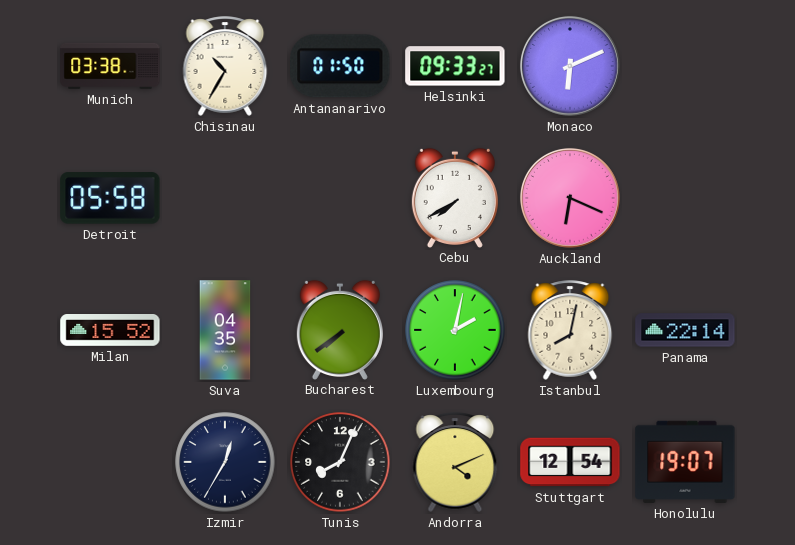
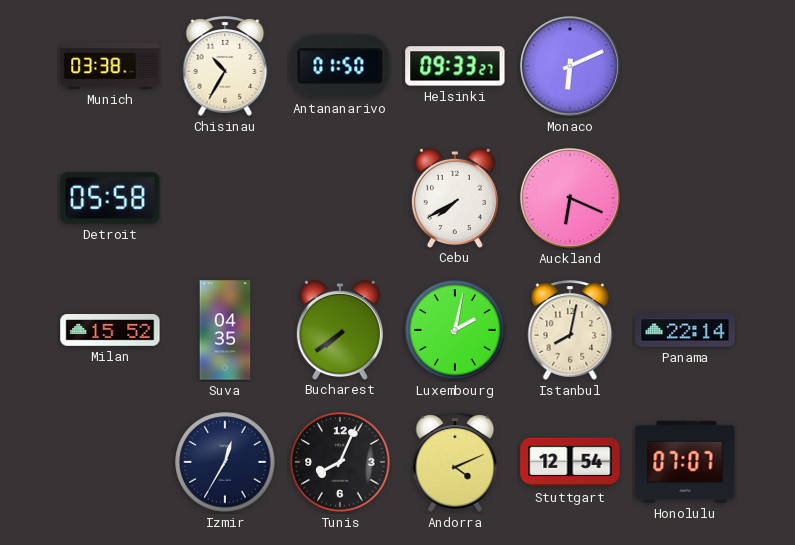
Honolulu: 19:07 -> 07:07 (685, 462)
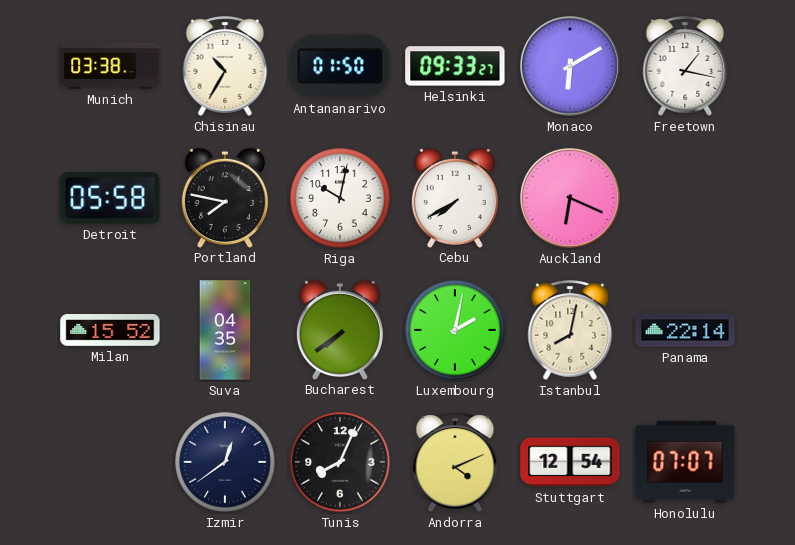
Monaco: 6:11 -> 6:10 (570, 66)
Freetown: none -> 1:17 (685, 66)
Portland: none -> 7:47 (225, 197)
Riga: none -> 10:02 (340, 198)
Izmir: 12:35 -> 12:39 (225, 462)
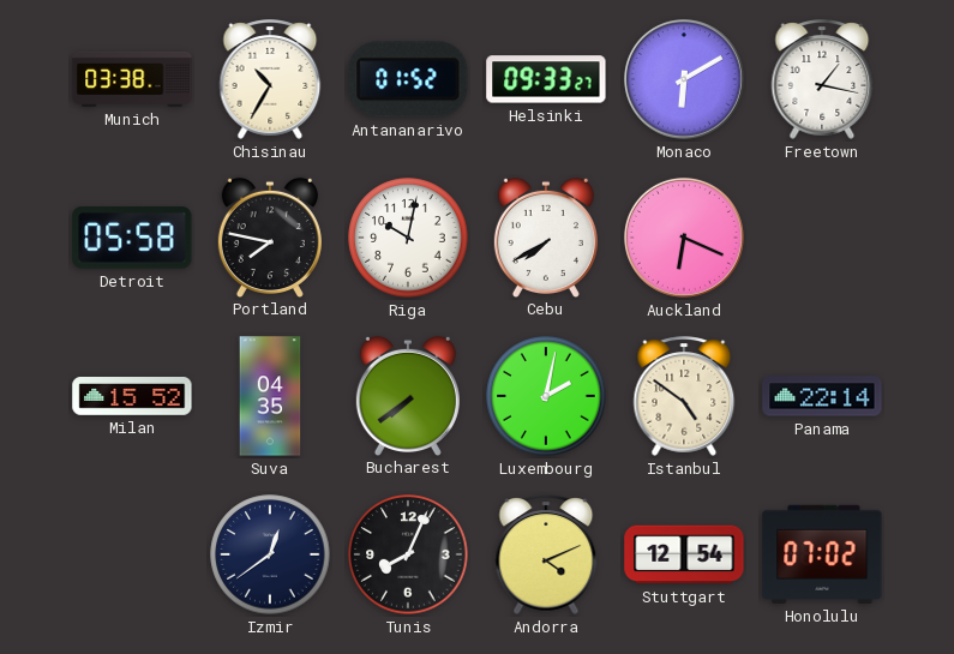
Antananarivo: 01:50 -> 01:52 (408, 79)
Istanbul: 8:02 -> 4:51 (684, 396)
Honolulu: 07:07 -> 07:02 (822, 554)
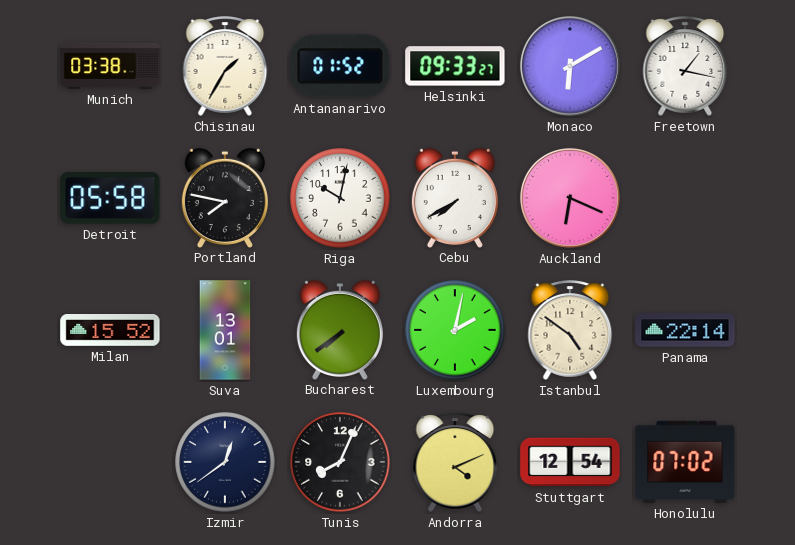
Chisinau: 10:35 -> 1:35 (225, 66)
Suva: 04:35 -> 13:01 (225, 330)
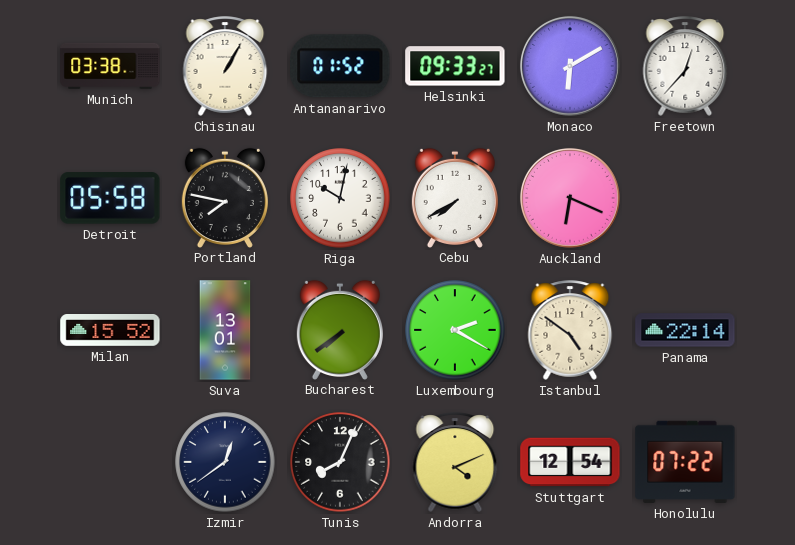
Chisinau: 1:35 -> 1:05 (225, 66)
Freetown: 1:17 -> 12:37 (685, 66)
Luxembourg: 2:02 -> 2:20 (455, 330)
Honolulu: 07:02 -> 07:22 (685, 462)
